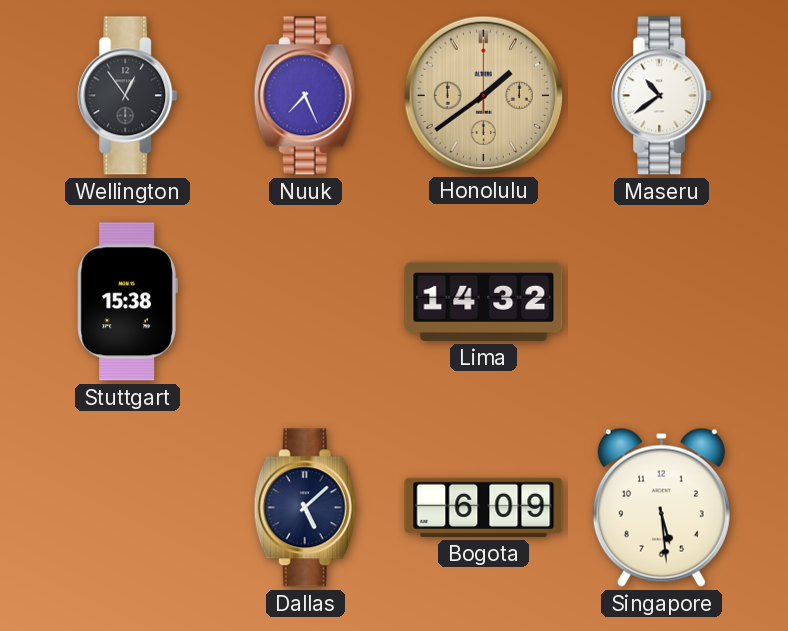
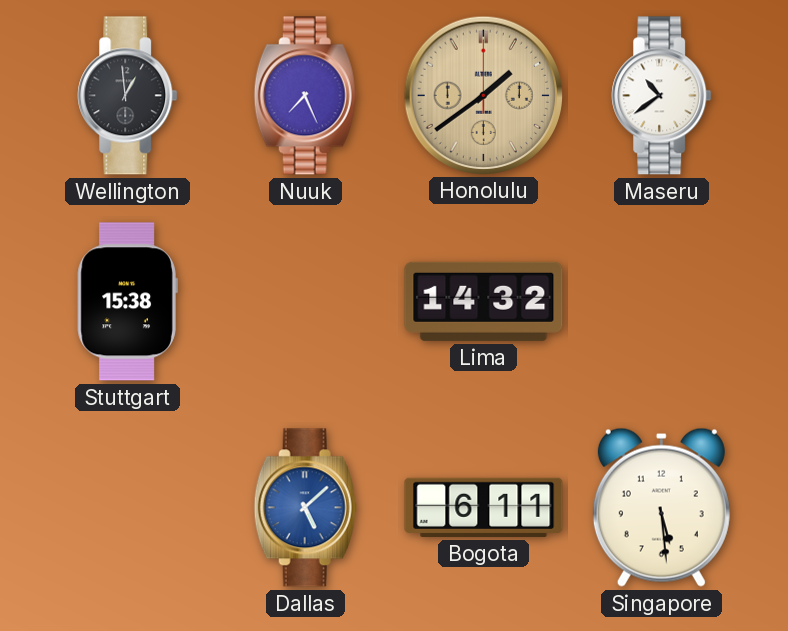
Wellington: 12:54 -> 12:59 (128, 96)
Dallas dial: navy -> blue (305, 508)
Bogota: 6:09 -> 6:11 (484, 507)
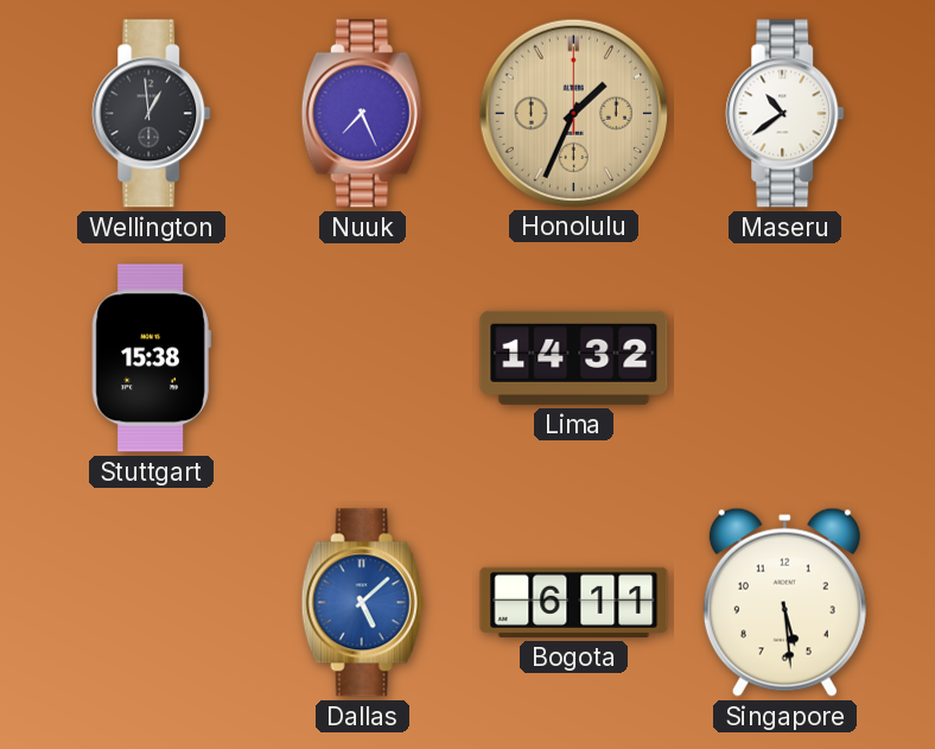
Honolulu: 1:39 -> 1:34 (573, 113)
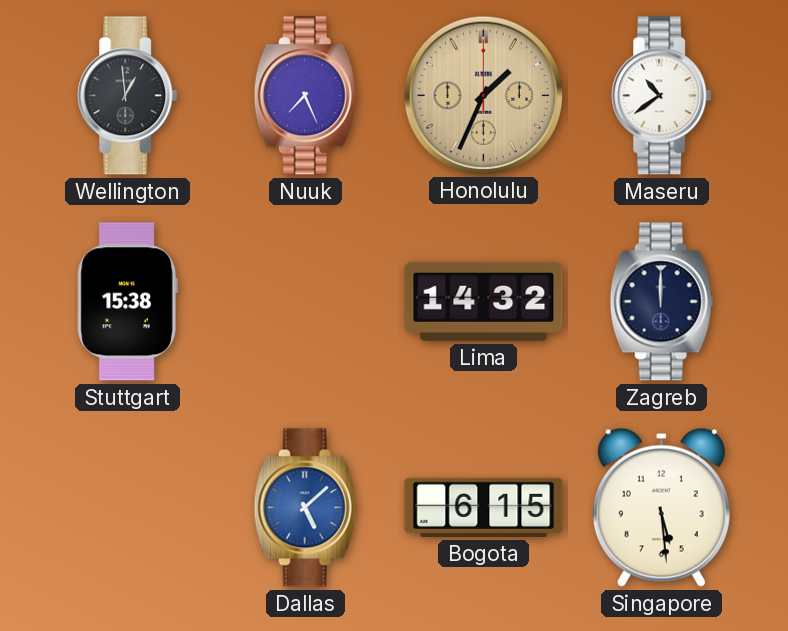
Zagreb: none -> 12:00 (661, 302)
Bogota: 6:11 -> 6:15 (484, 507)
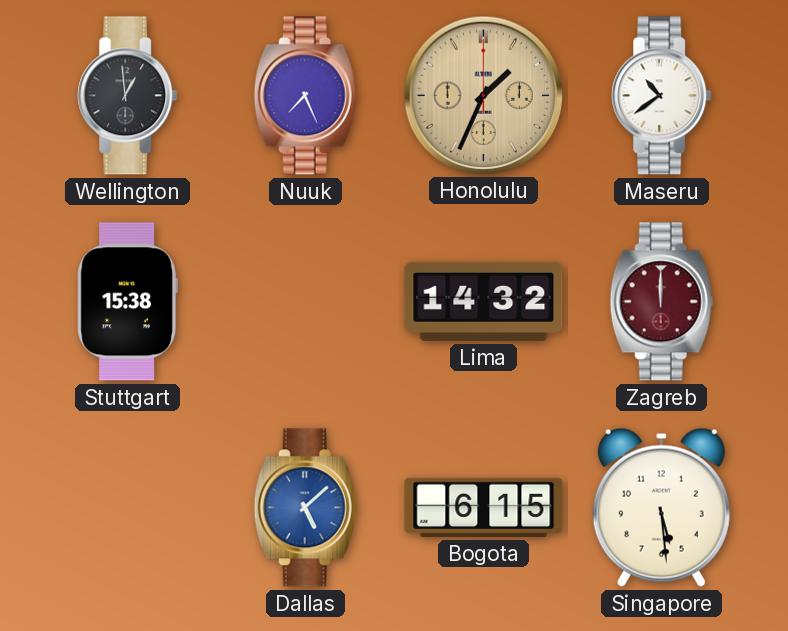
Zagreb dial: navy -> burgundy (661, 302)
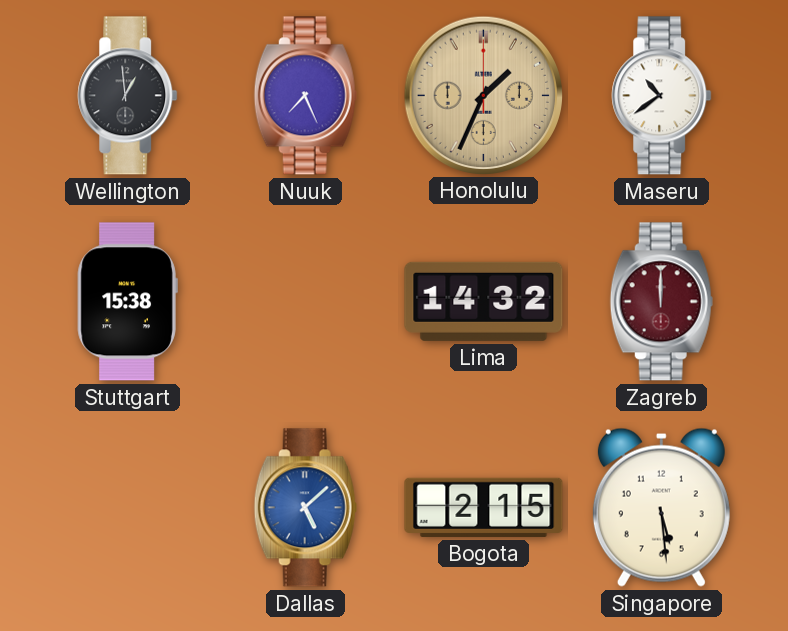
Bogota: 6:15 -> 2:15 (484, 507)
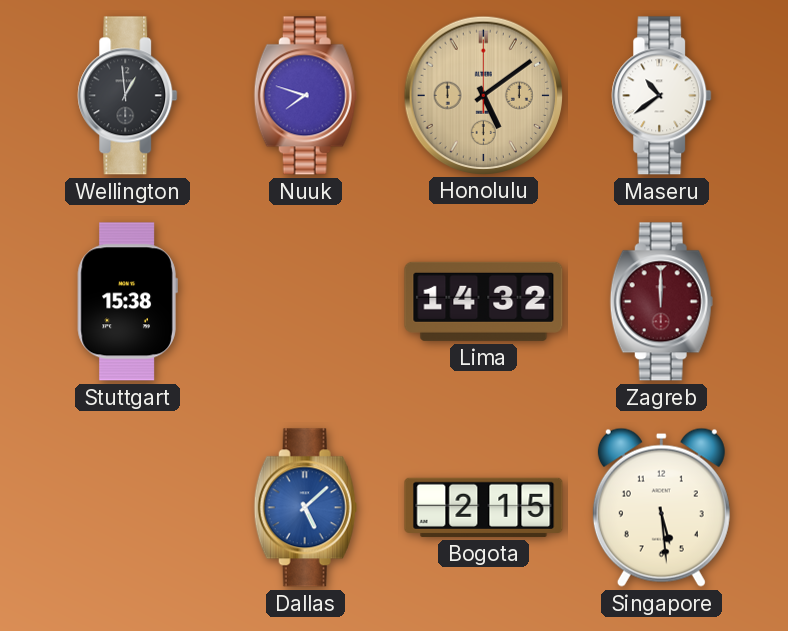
Nuuk: 7:26 -> 7:48 (305, 96)
Honolulu: 1:34 -> 5:09 (483, 95)
